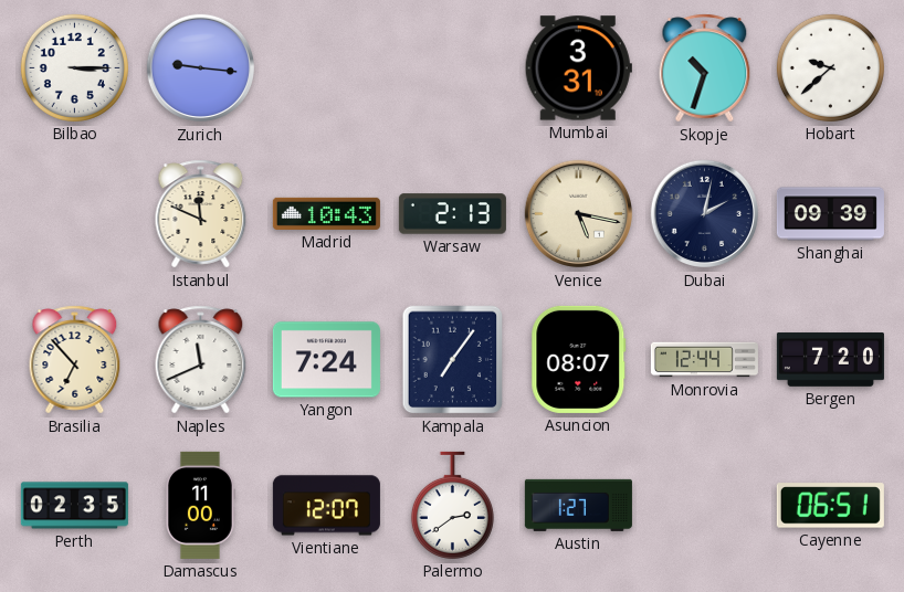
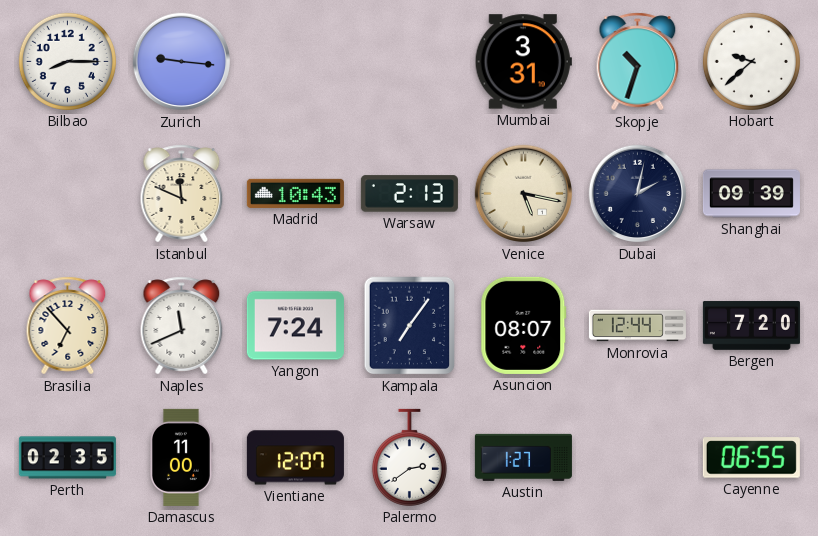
Bilbao: 3:15 -> 8:15 (67, 61)
Cayenne: 06:51 -> 06:55 (751, 458)
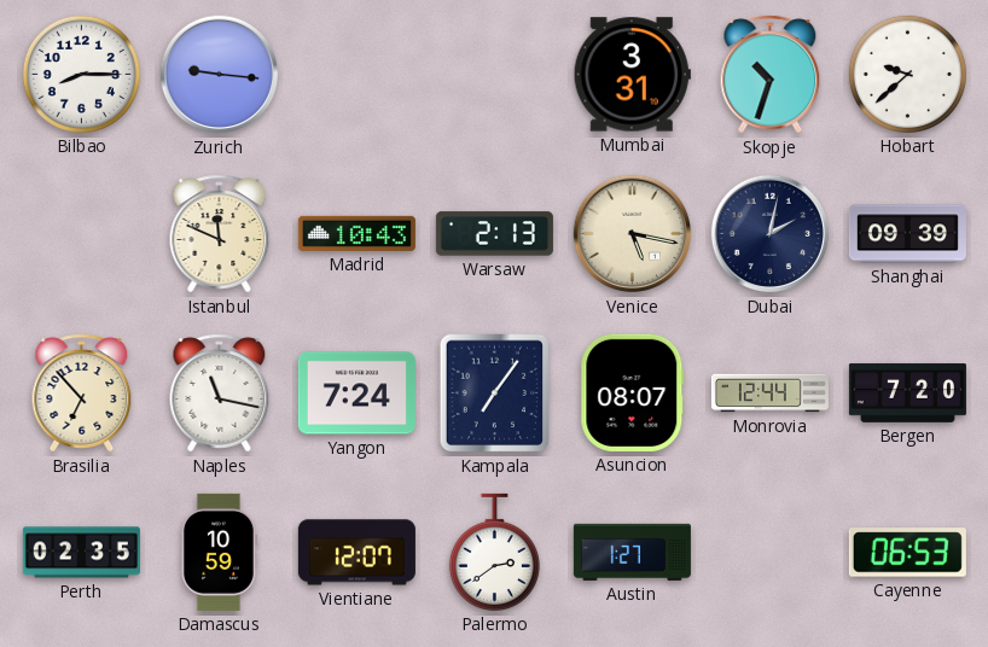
Naples: 11:41 -> 11:17 (220, 394)
Damascus: 11:00 -> 10:59 (219, 552)
Cayenne: 06:55 -> 06:53 (907, 553)
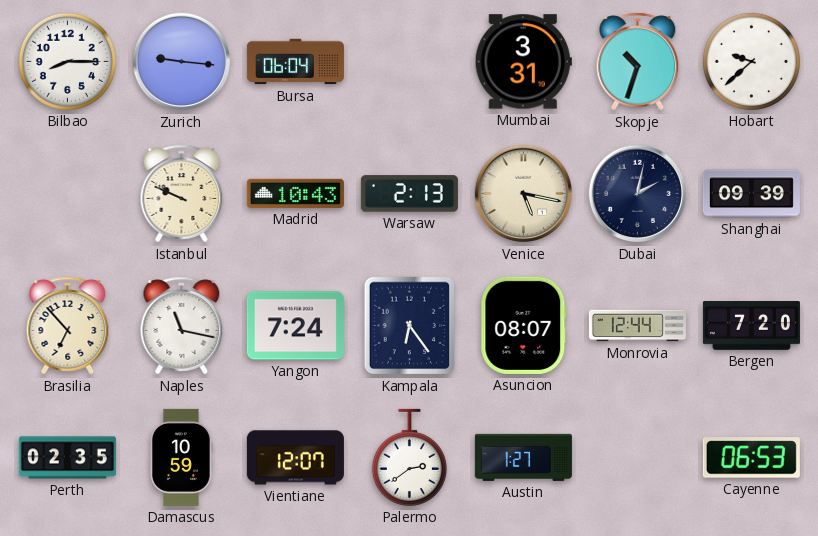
Bursa: none -> 06:04 (295, 62)
Istanbul: 11:49 -> 9:49 (182, 194)
Kampala: 7:06 -> 6:24 (410, 326)
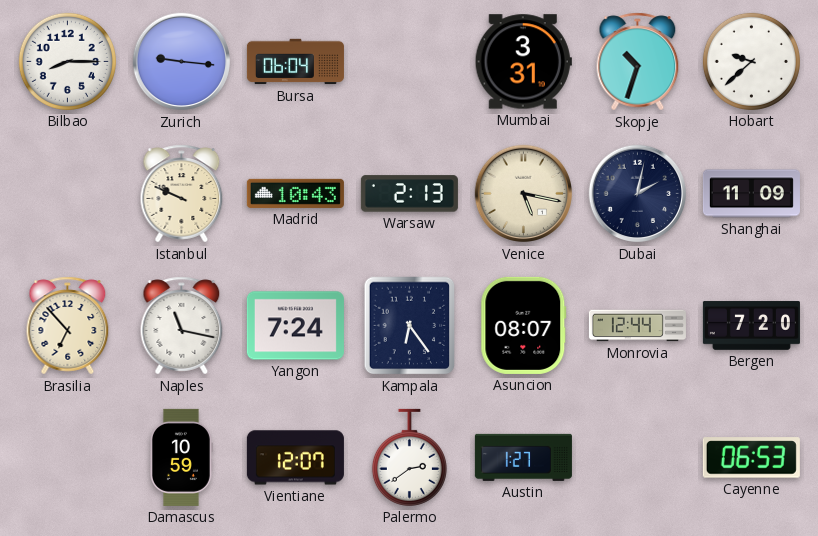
Shanghai: 09:39 -> 11:09 (751, 194)
Perth: 02:35 -> none (67, 458)
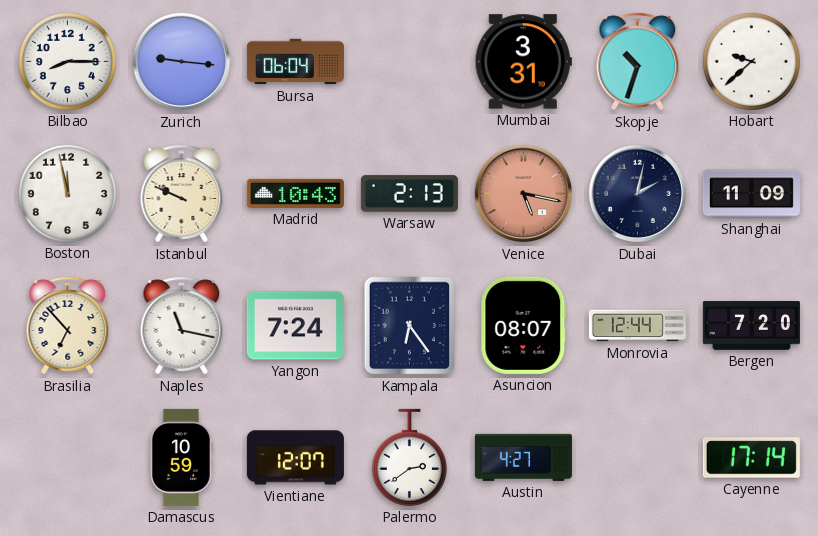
Boston: none -> 11:58 (67, 193)
Venice dial: cream -> salmon (524, 194)
Austin: 1:27 -> 4:27 (523, 457)
Cayenne: 06:53 -> 17:14 (751, 458)
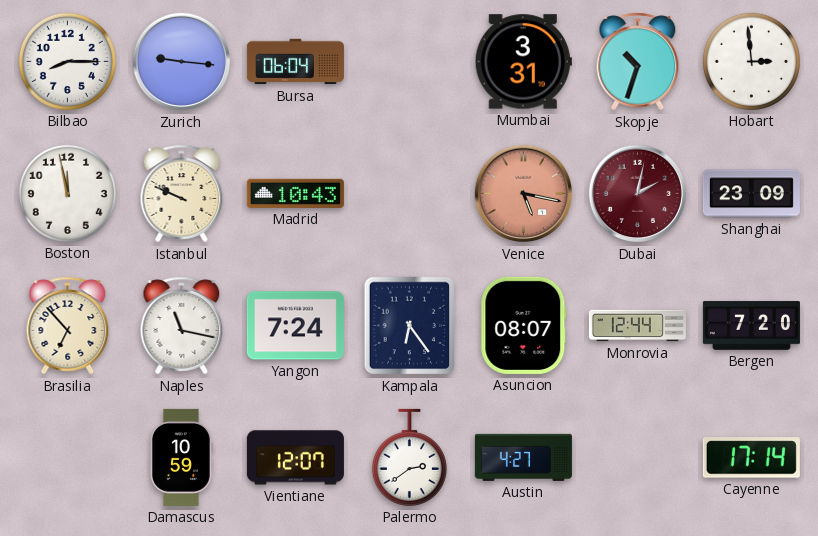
Hobart: 9:38 -> 2:59 (751, 61)
Warsaw: 2:13 -> none (409, 194)
Dubai dial: navy -> burgundy (638, 194)
Shanghai: 11:09 -> 23:09 (751, 194)
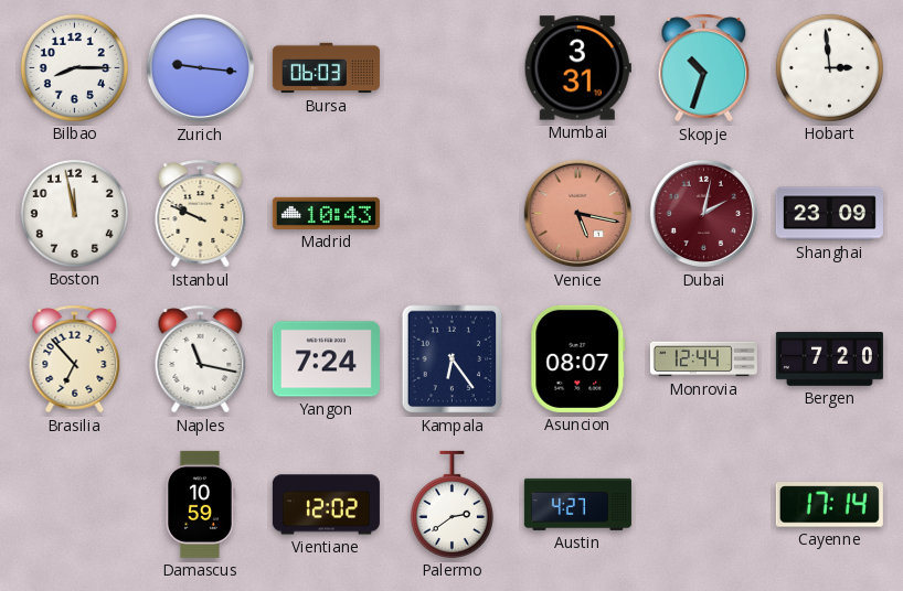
Bursa: 06:04 -> 06:03 (326, 68)
Vientiane: 12:07 -> 12:02 (326, 505)
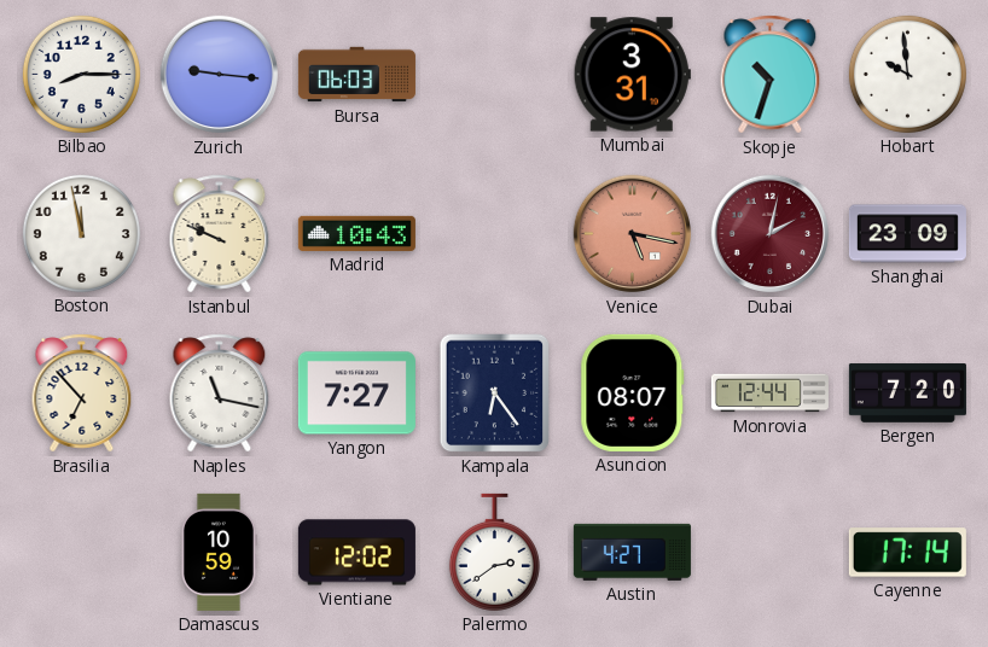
Hobart: 2:59 -> 9:59 (907, 74)
Yangon: 7:24 -> 7:27 (356, 394)
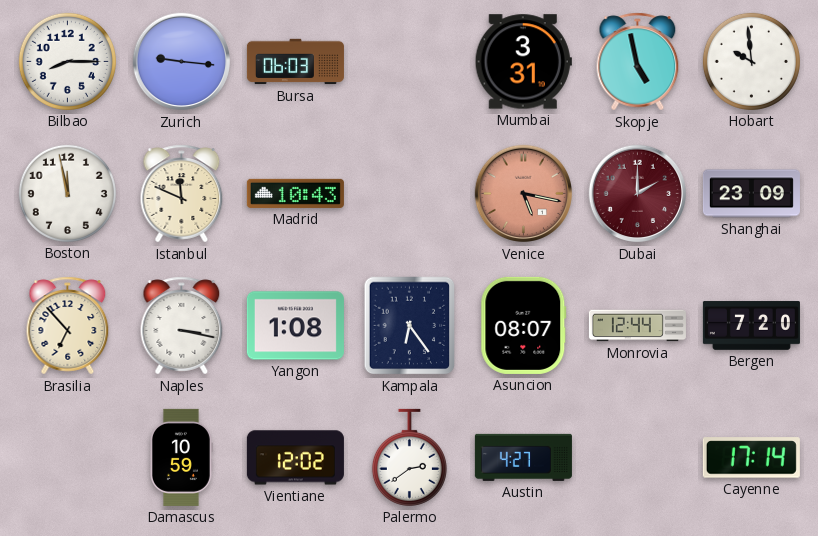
Skopje: 10:33 -> 4:58 (638, 62)
Istanbul: 9:49 -> 11:49 (182, 194)
Dubai: 2:02 -> 2:00 (638, 194)
Naples: 11:17 -> 3:17 (182, 326)
Yangon: 7:27 -> 1:08 (295, 326)
